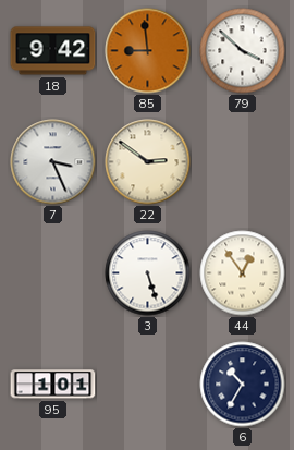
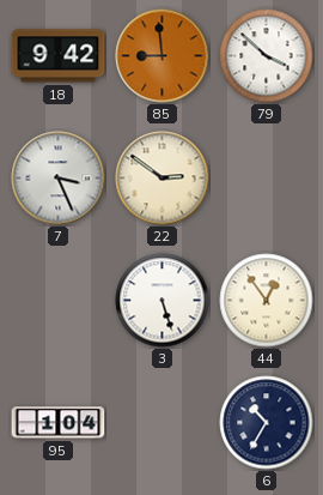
95: 1:01 -> 1:04 (59, 423)
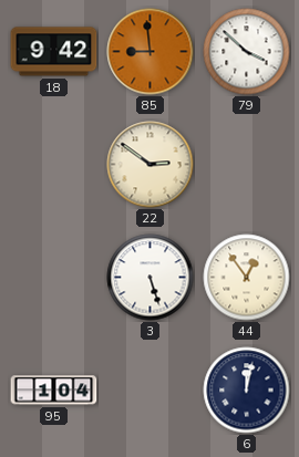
7: 3:26 -> none (59, 179)
6: 10:35 -> 12:02 (247, 391)
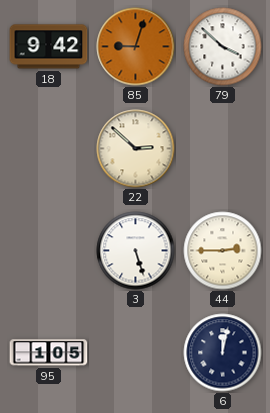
85: 8:59 -> 9:03 (136, 47)
22: 2:51 -> 2:52 (136, 149)
44: 12:54 -> 2:45 (223, 251)
95: 1:04 -> 1:05 (49, 353)
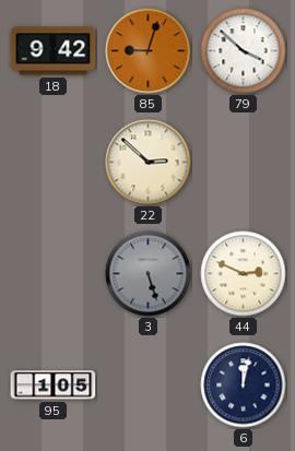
3 dial: white -> grey (149, 274)
44: 2:45 -> 2:49 (244, 274)
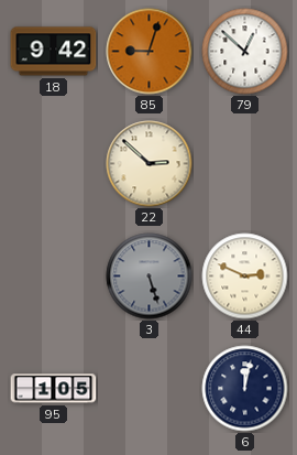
79: 3:52 -> 12:52 (245, 52)
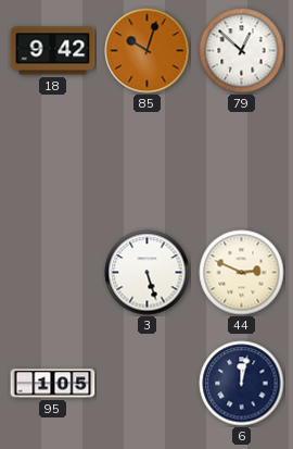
85: 9:03 -> 10:03 (148, 51)
22: 2:52 -> none (150, 164)
3 dial: grey -> white (148, 273)
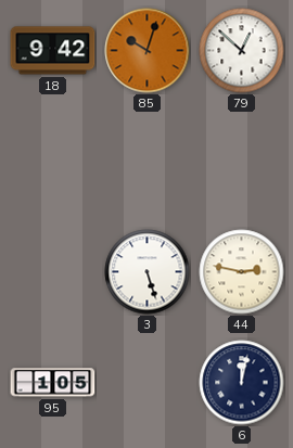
44: 2:49 -> 2:47 (242, 272)
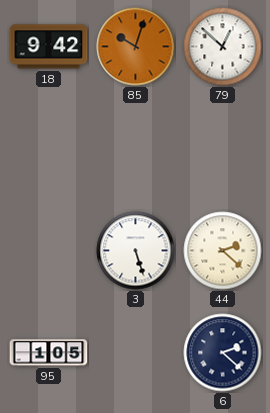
44: 2:47 -> 2:22 (223, 251)
6: 12:02 -> 2:22 (223, 353)
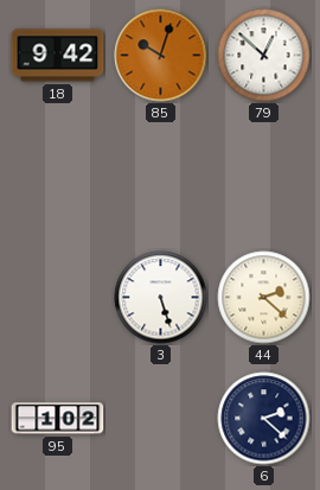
95: 1:05 -> 1:02 (58, 419)
